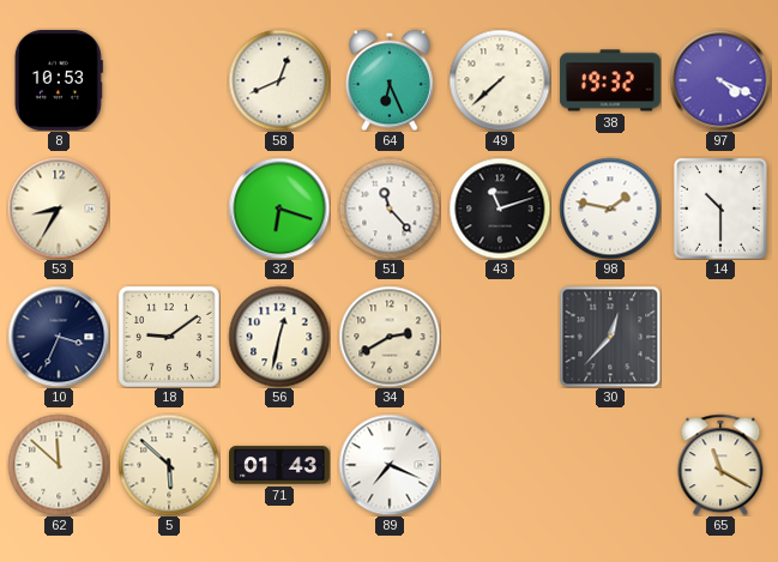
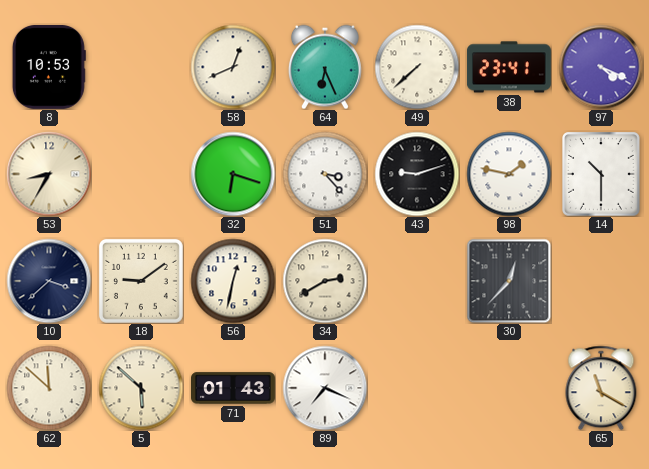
38: 19:32 -> 23:41 (509, 67)
51: 11:23 -> 3:23 (325, 174)
43: 11:12 -> 9:12 (417, 174)
10: 3:34 -> 3:38 (49, 281)
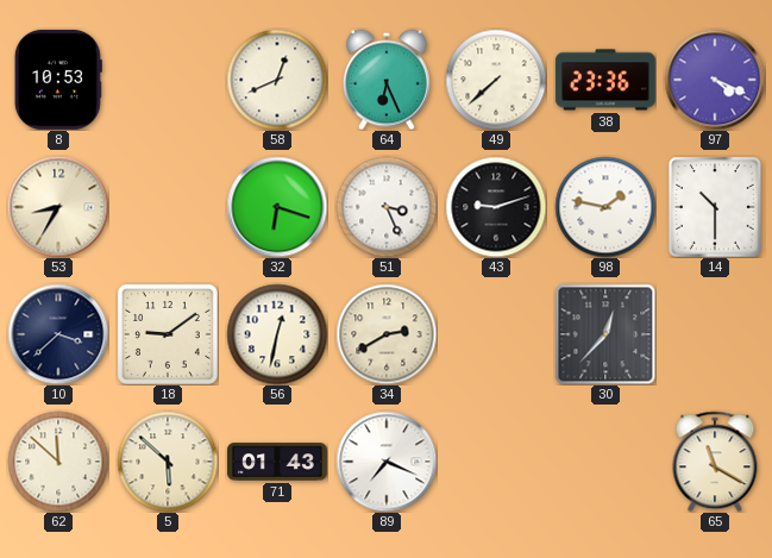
38: 23:41 -> 23:36 (605, 80)
51: 3:23 -> 3:26 (387, 207)
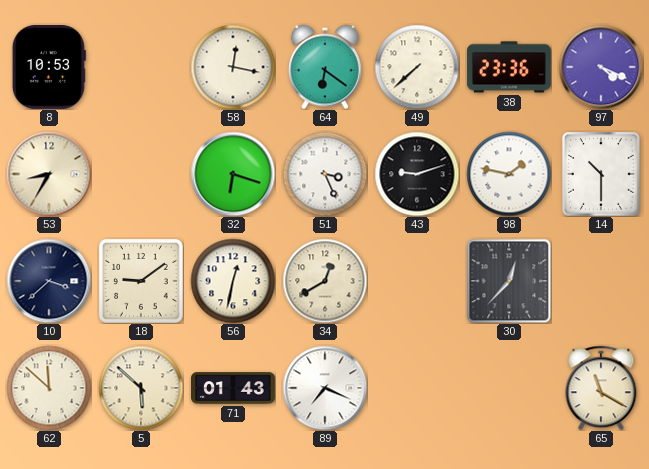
58: 12:41 -> 12:17 (233, 67)
64: 6:26 -> 6:21 (325, 67)
34: 2:40 -> 12:40 (325, 281)
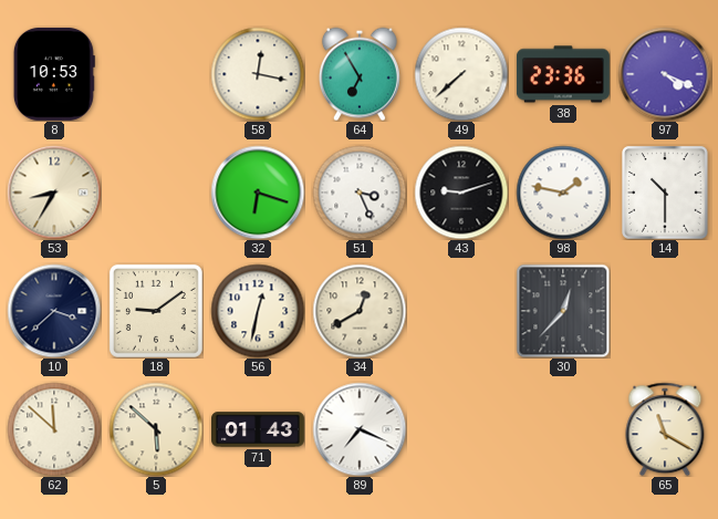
64: 6:21 -> 6:55 (360, 74)
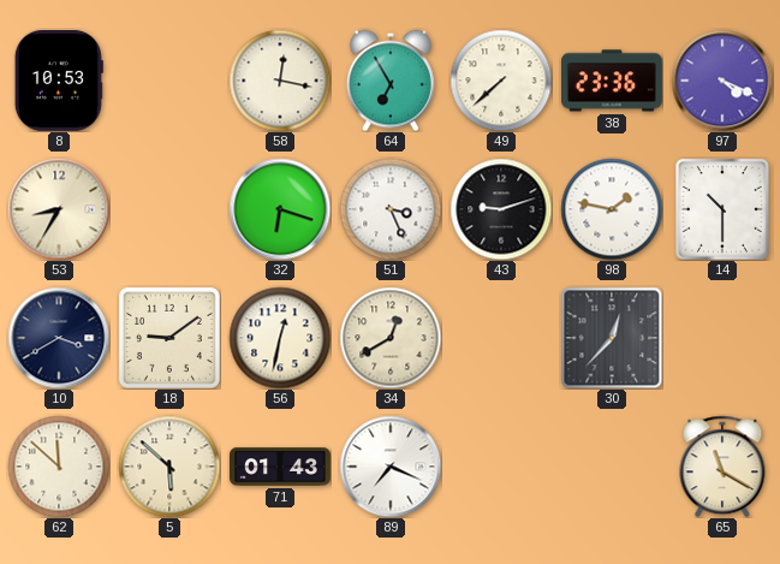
10: 3:38 -> 3:40 (59, 338)
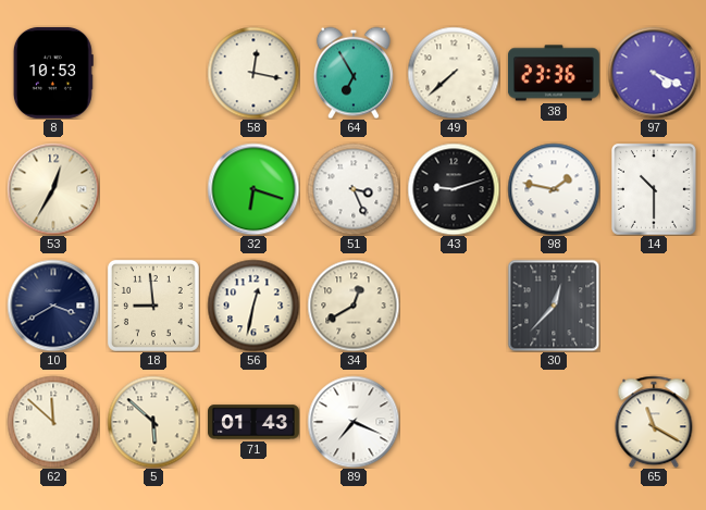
53: 8:35 -> 12:35 (53, 189)
18: 9:09 -> 8:59 (153, 306)
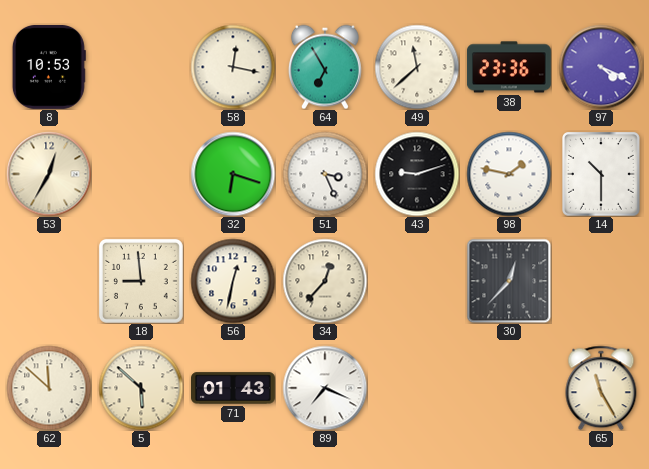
49: 7:38 -> 11:38 (417, 67)
10: 3:40 -> none (53, 306)
34: 12:40 -> 12:37 (325, 281)
65: 11:20 -> 11:25 (601, 388)
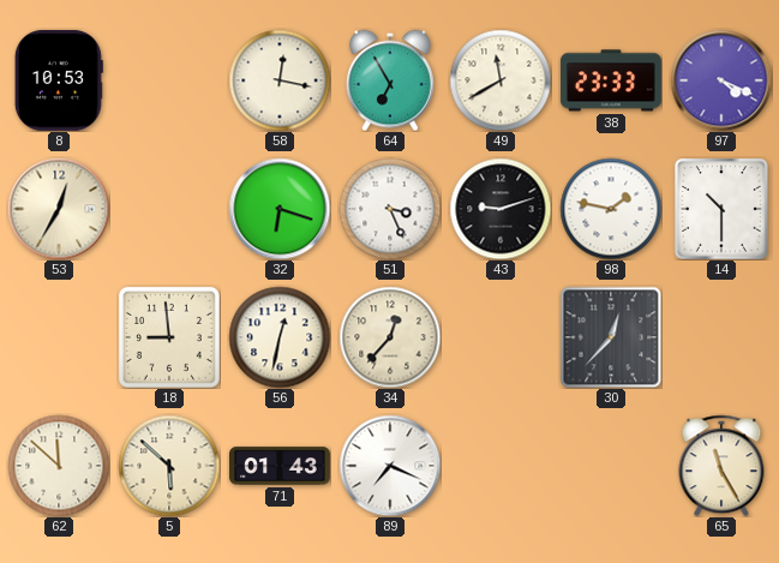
49: 11:38 -> 11:40 (501, 80)
38: 23:36 -> 23:33 (611, 80)
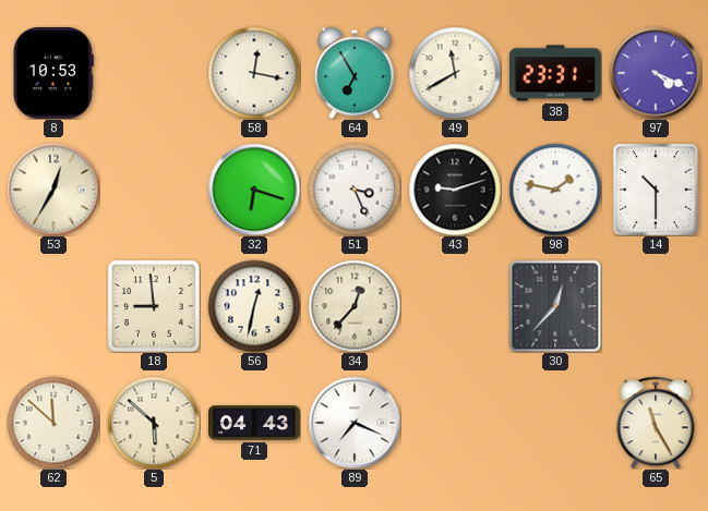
38: 23:33 -> 23:31 (555, 73)
71: 01:43 -> 04:43 (255, 423)
